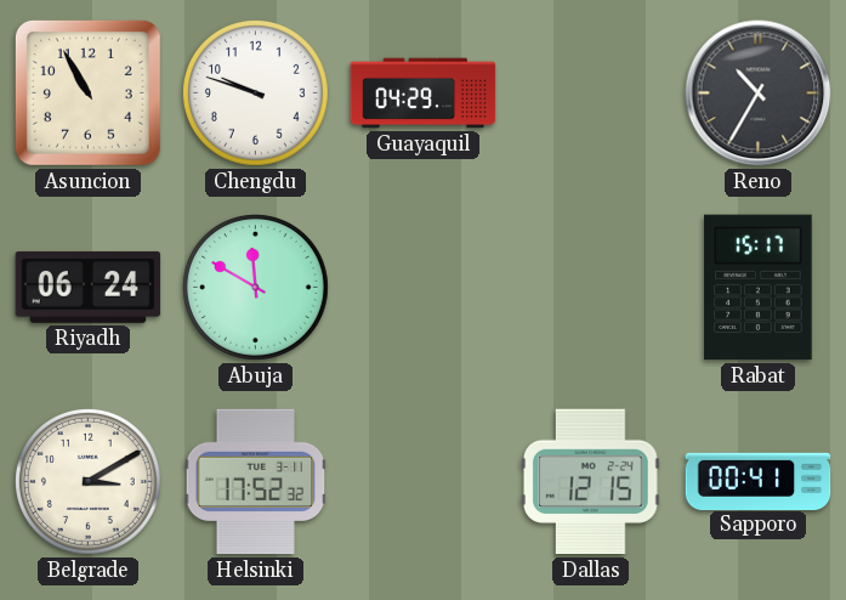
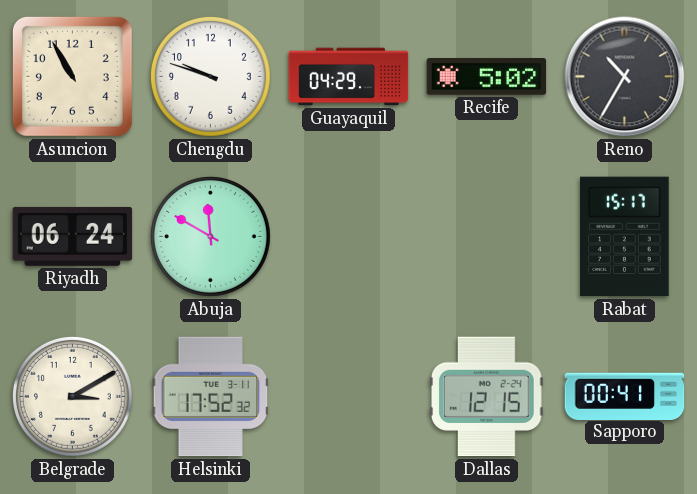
Recife: none -> 5:02 (487, 77)
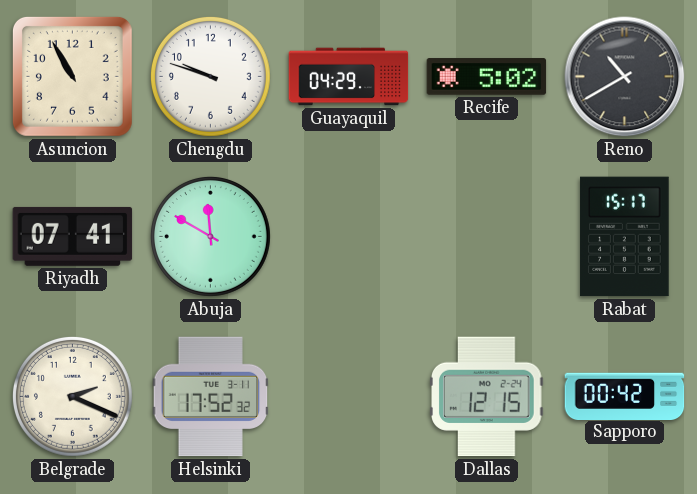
Reno: 10:35 -> 10:40 (625, 77)
Riyadh: 06:24 -> 07:41 (73, 236)
Belgrade: 3:10 -> 2:19 (72, 396)
Sapporo: 00:41 -> 00:42 (625, 396)
